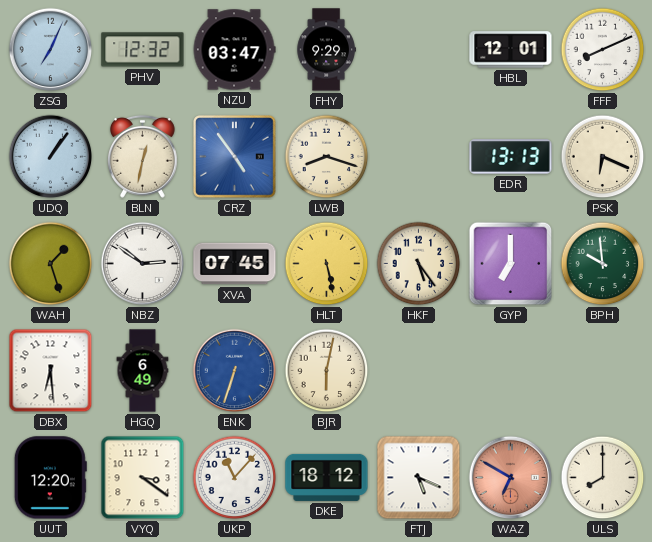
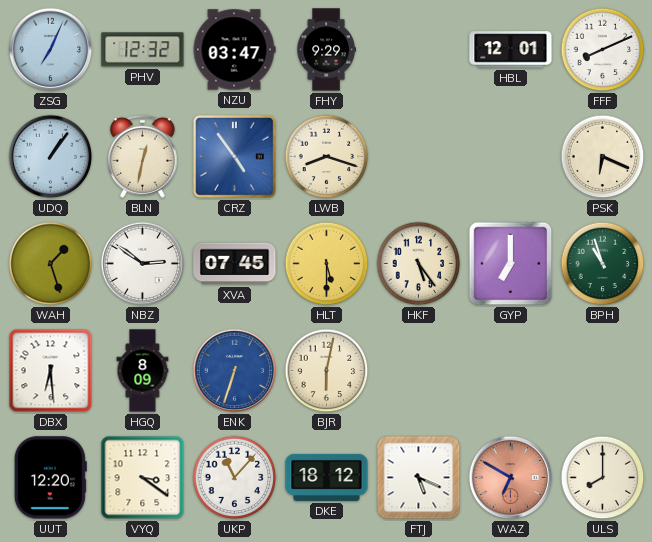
EDR: 13:13 -> none (511, 157)
HLT: 5:28 -> 5:30 (327, 264)
BPH: 9:59 -> 10:57 (603, 264)
HGQ: 6:49 -> 8:09 (143, 371)
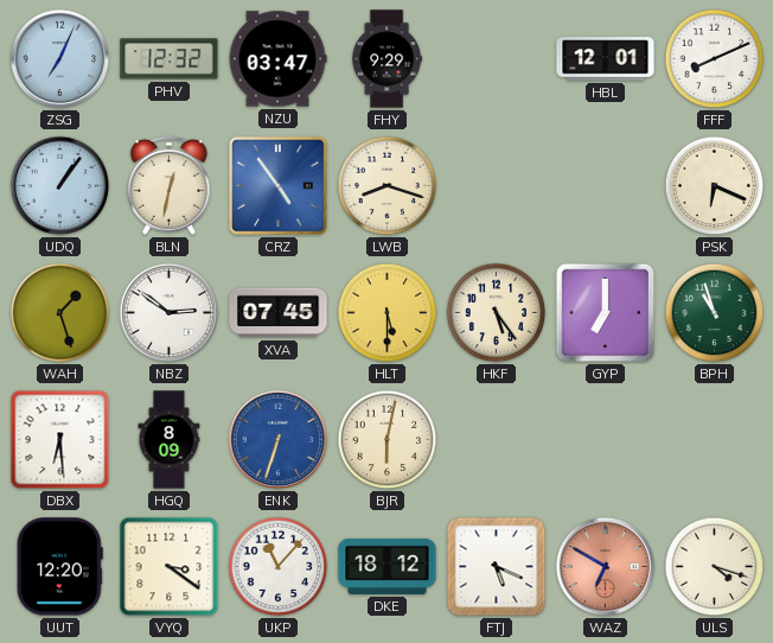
ULS: 8:00 -> 4:18 (715, 567)
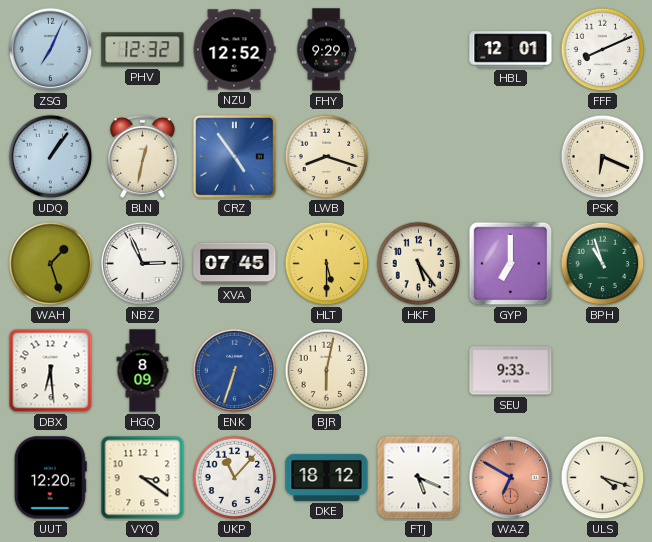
NZU: 03:47 -> 12:52 (234, 50)
NBZ: 2:51 -> 2:56 (143, 264)
SEU: none -> 9:33 (511, 371)
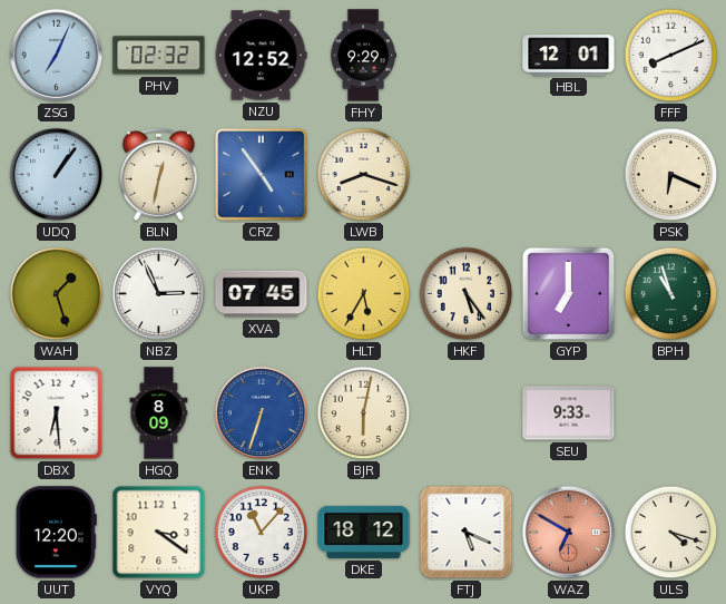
PHV: 12:32 -> 02:32 (159, 56)
HLT: 5:30 -> 5:35 (364, 294)
